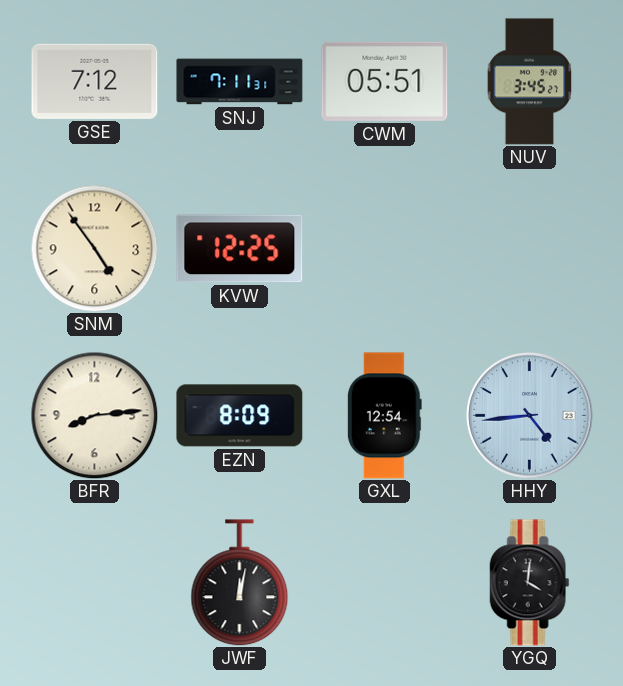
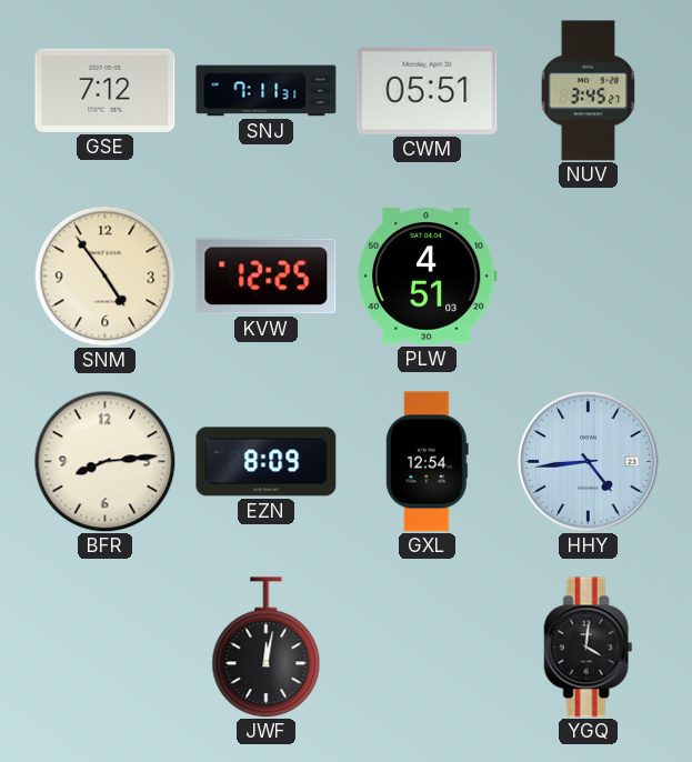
PLW: none -> 4:51 (427, 277)
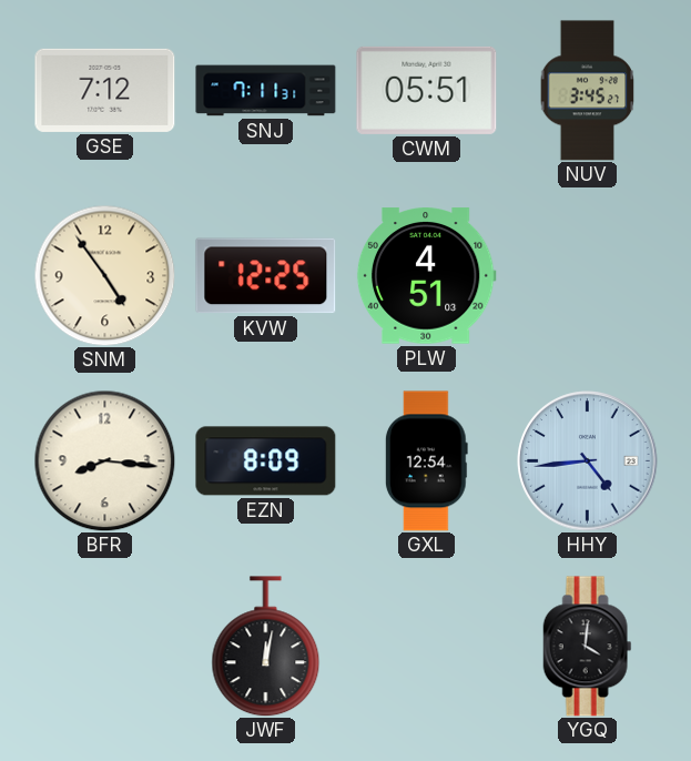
BFR: 8:14 -> 8:16 (104, 460)
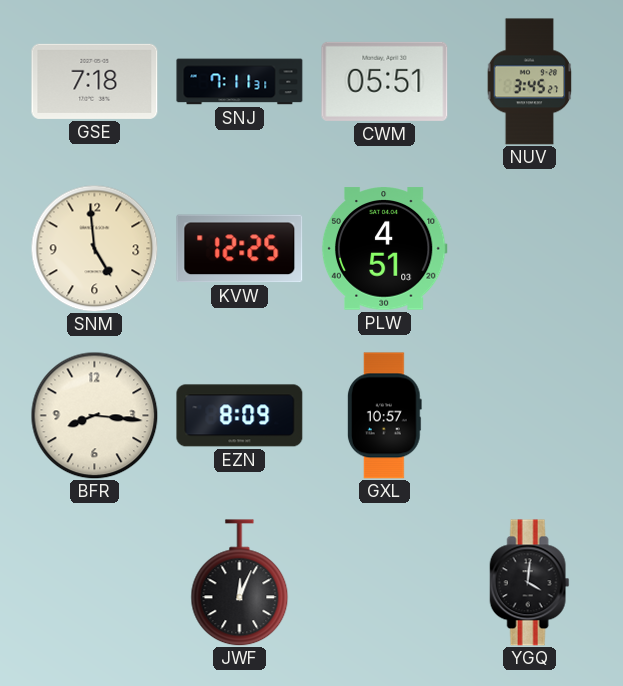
GSE: 7:12 -> 7:18 (95, 81)
SNM: 4:54 -> 4:59 (94, 248)
GXL: 12:54 -> 10:57 (384, 416)
HHY: 4:44 -> none (588, 461)
JWF: 12:02 -> 12:04 (240, 583)
